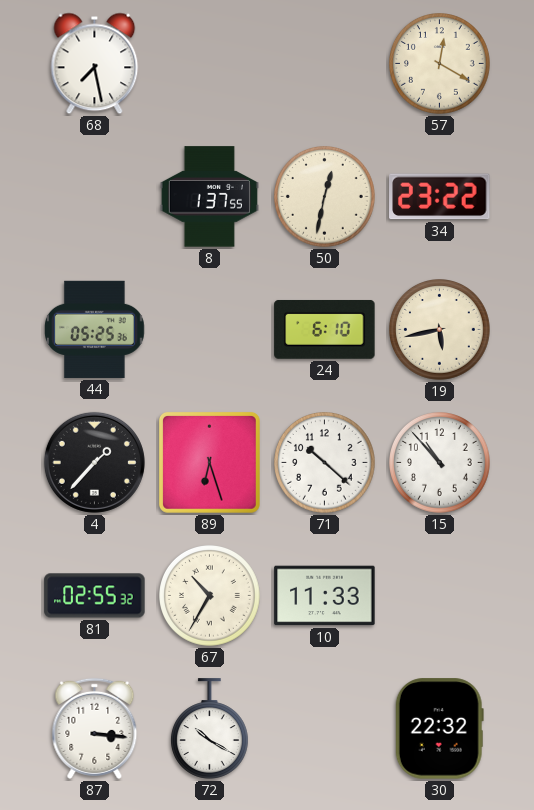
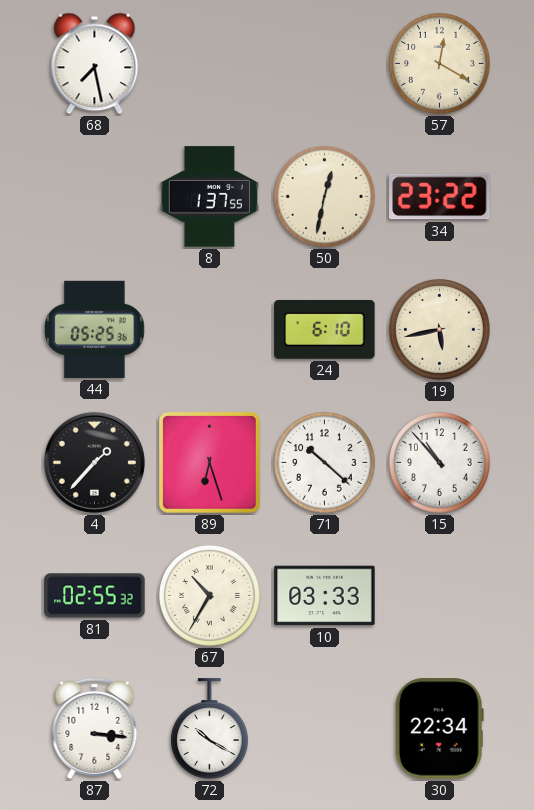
10: 11:33 -> 03:33 (325, 596)
30: 22:32 -> 22:34 (439, 729)
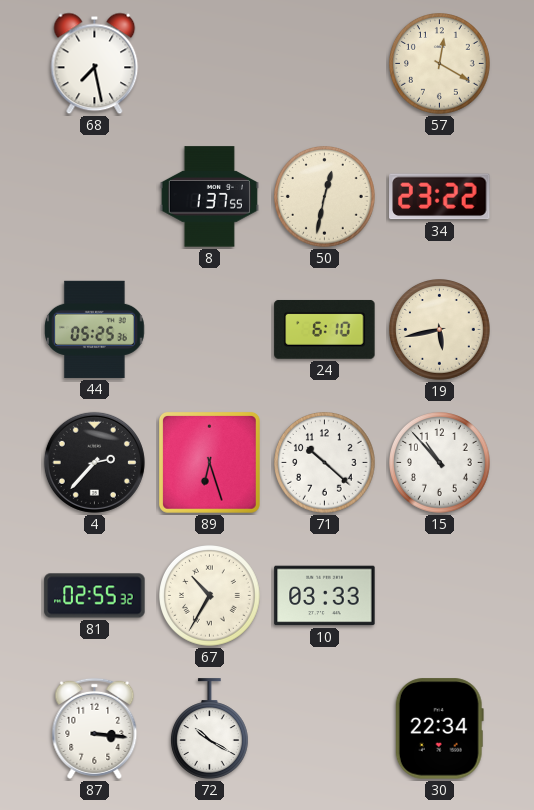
4: 1:37 -> 2:37 (94, 462)
